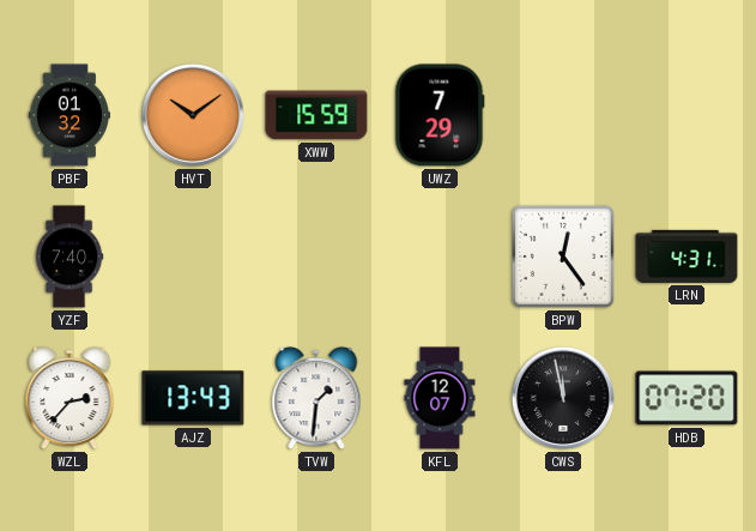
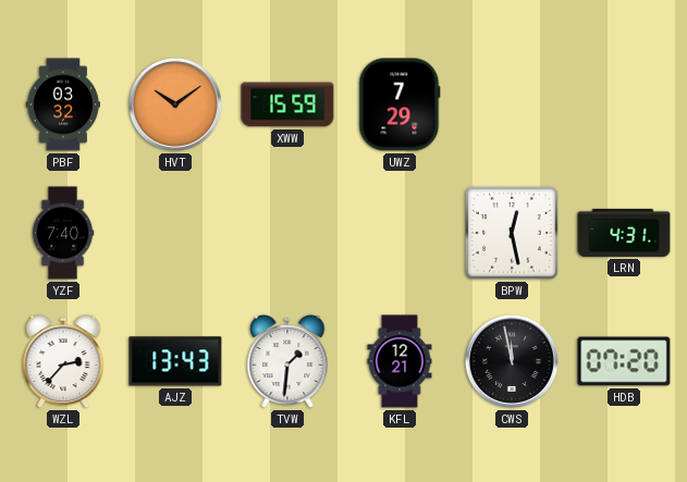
PBF: 01:32 -> 03:32 (63, 104)
BPW: 12:24 -> 12:28 (512, 233)
KFL: 12:07 -> 12:21 (400, 361)
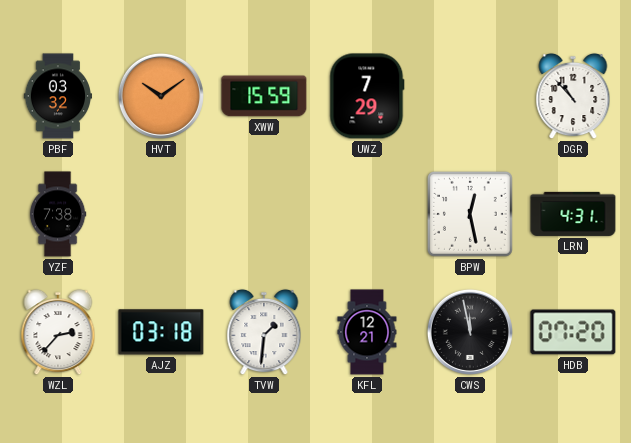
DGR: none -> 10:53 (573, 96)
YZF: 7:40 -> 7:38 (58, 214)
AJZ: 13:43 -> 03:18 (161, 332)
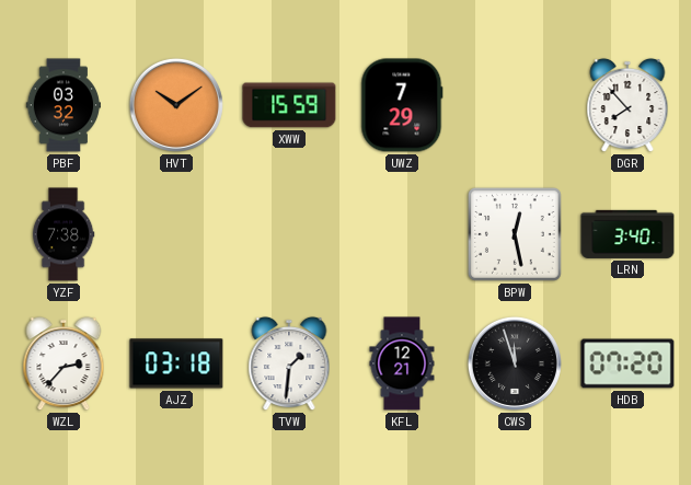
DGR: 10:53 -> 7:53 (627, 105)
LRN: 4:31 -> 3:40 (627, 234)
CWS: 11:58 -> 11:57 (515, 363)
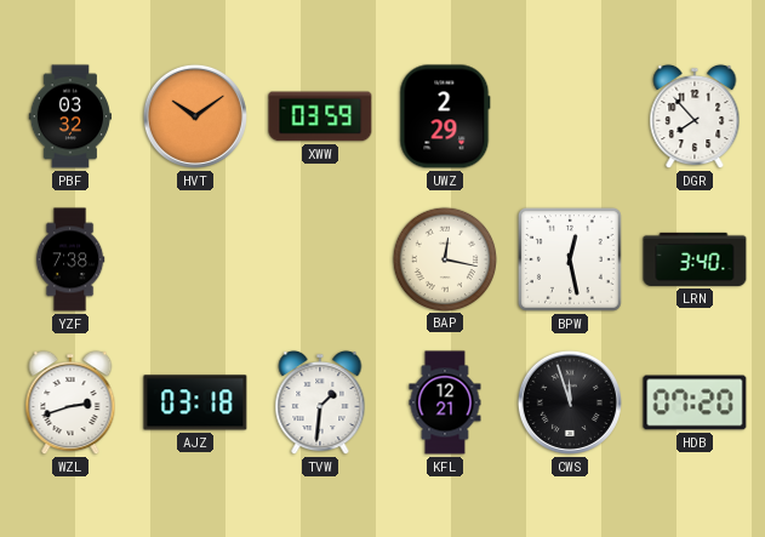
XWW: 15:59 -> 03:59 (320, 116)
UWZ: 7:29 -> 2:29 (445, 116)
BAP: none -> 12:17 (444, 258)
WZL: 2:37 -> 2:42 (70, 402)
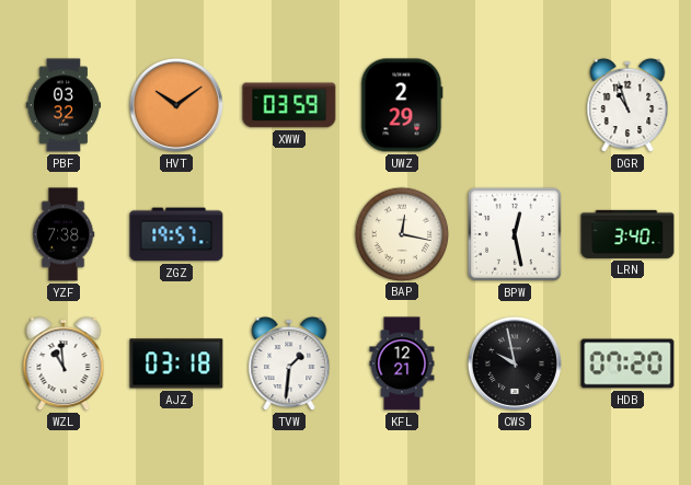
DGR: 7:53 -> 10:57 (627, 105)
ZGZ: none -> 19:57 (176, 234)
WZL: 2:42 -> 10:59 (64, 363)
CWS: 11:57 -> 9:58 (515, 363)
